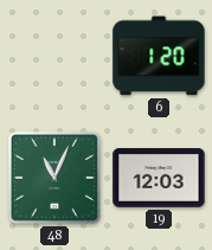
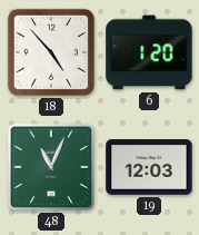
18: none -> 4:53 (51, 52)
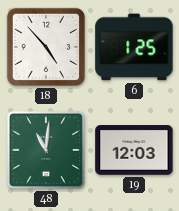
6: 1:20 -> 1:25 (134, 47)
48: 11:04 -> 11:01 (46, 150)
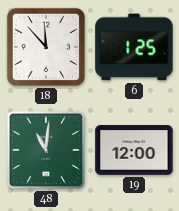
18: 4:53 -> 11:53 (46, 47)
19: 12:03 -> 12:00 (134, 150)
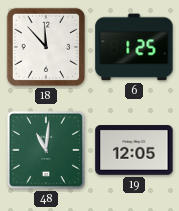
19: 12:00 -> 12:05 (134, 150)
